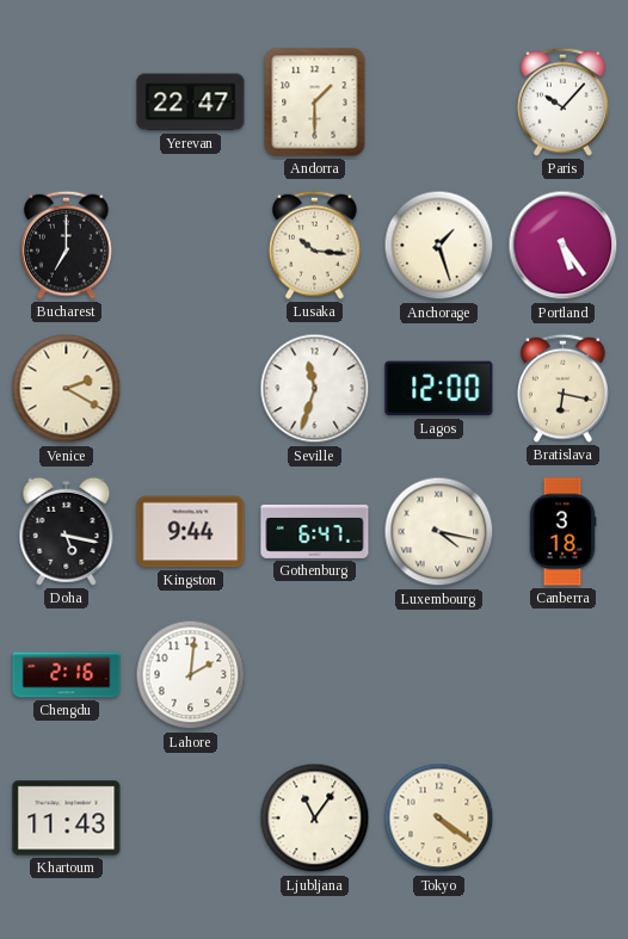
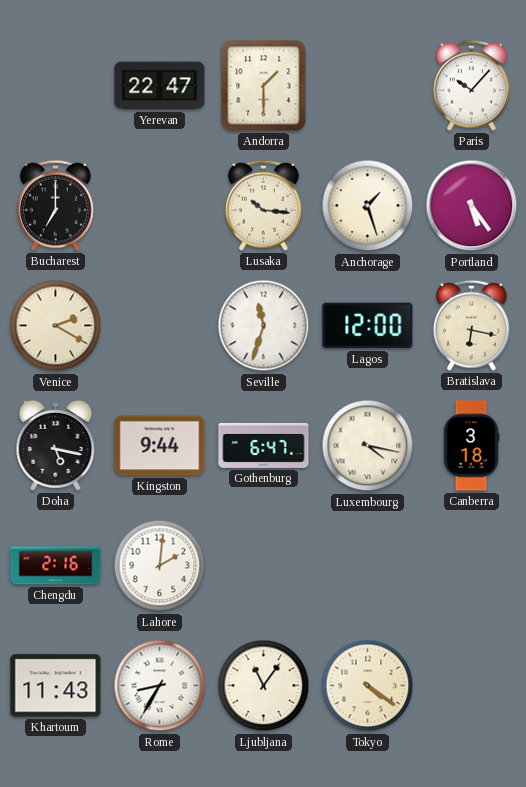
Rome: none -> 8:35 (160, 686)
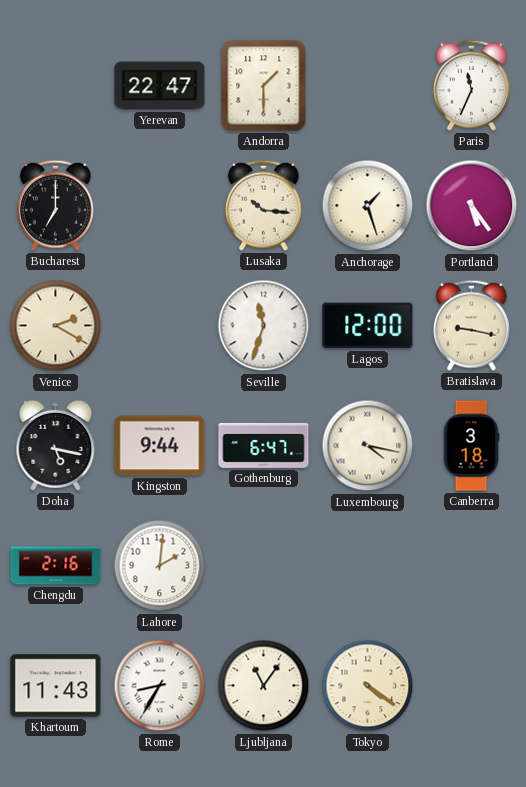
Paris: 10:07 -> 11:34 (471, 85)
Bratislava: 6:17 -> 9:17 (471, 325)
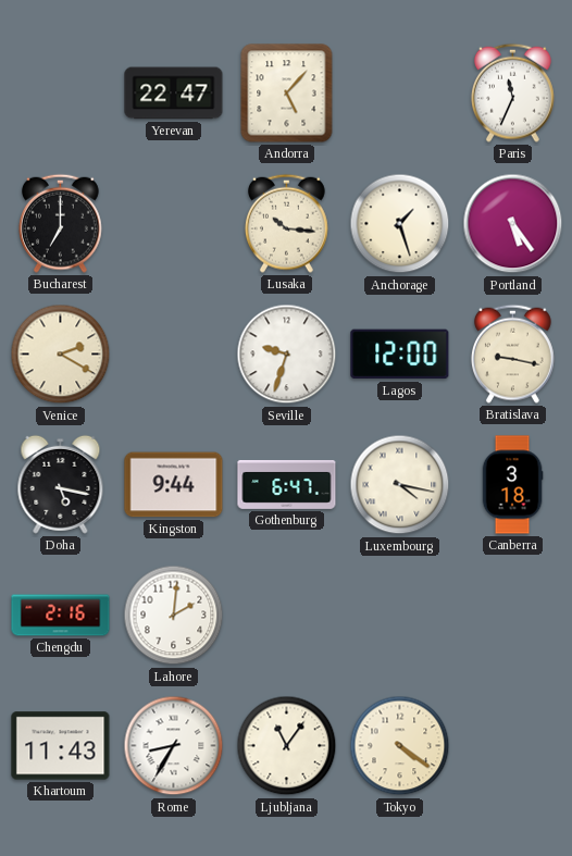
Andorra: 1:30 -> 5:07 (287, 94)
Seville: 11:33 -> 9:33 (287, 355)
